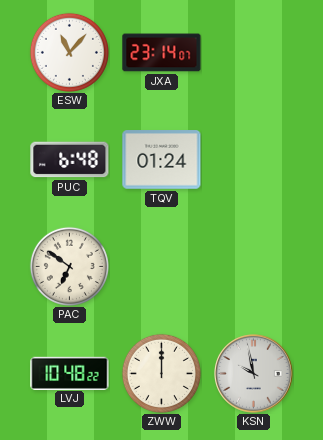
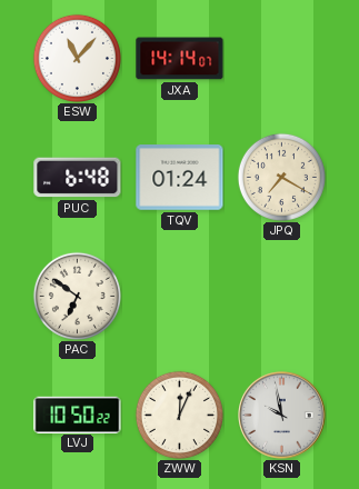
JXA: 23:14 -> 14:14 (180, 59)
JPQ: none -> 7:20 (281, 177)
LVJ: 10:48 -> 10:50 (78, 415)
ZWW: 12:00 -> 12:04 (179, 415)
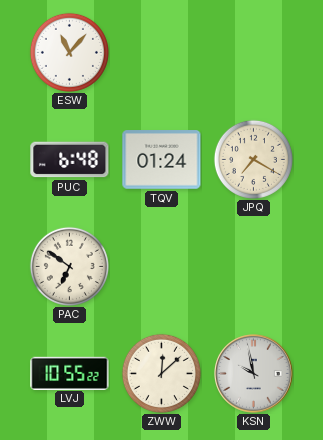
JXA: 14:14 -> none (180, 59)
LVJ: 10:50 -> 10:55 (70, 373)
ZWW: 12:04 -> 12:08 (161, 373)
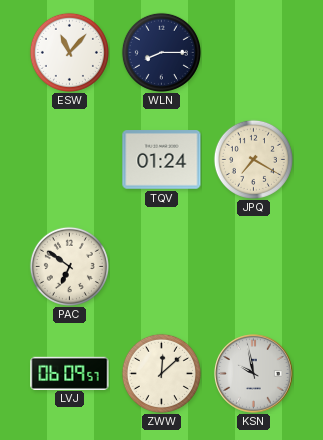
WLN: none -> 8:15 (161, 52)
PUC: 6:48 -> none (70, 160)
LVJ: 10:55 -> 06:09 (70, 373)
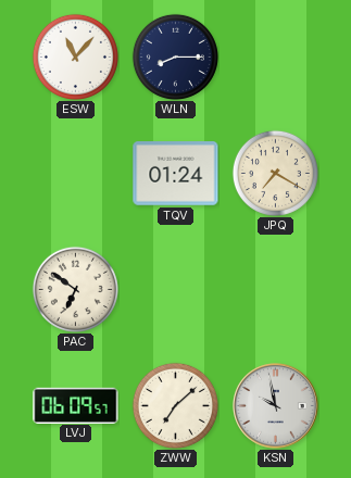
ZWW: 12:08 -> 7:08 (175, 405)
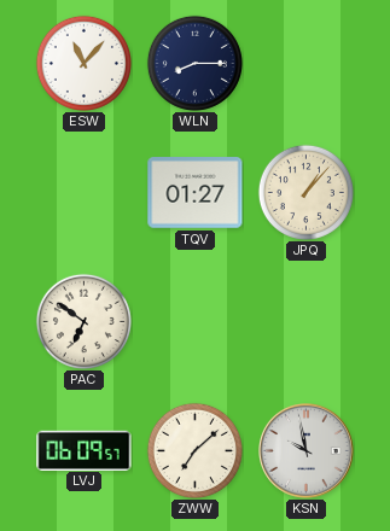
TQV: 01:24 -> 01:27 (196, 193)
JPQ: 7:20 -> 1:07 (305, 192)
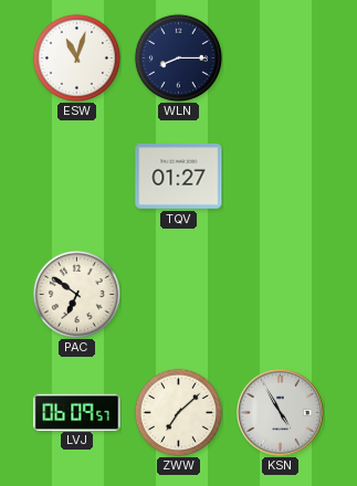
ESW: 11:07 -> 11:03 (76, 57)
JPQ: 1:07 -> none (305, 192)
KSN: 9:58 -> 4:55 (281, 413)
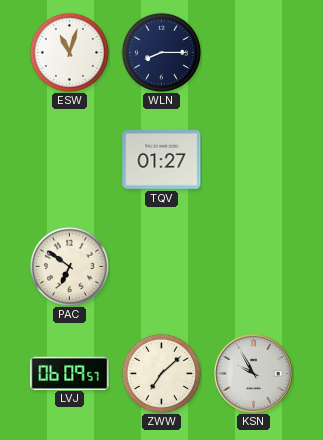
KSN: 4:55 -> 9:55 (254, 374)
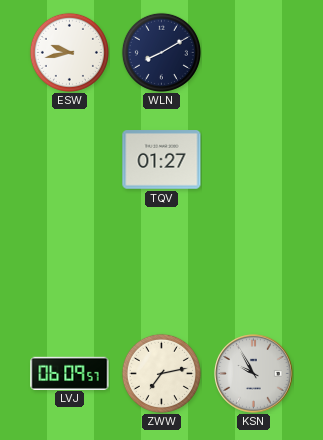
ESW: 11:03 -> 9:43 (69, 52)
WLN: 8:15 -> 8:10 (161, 52)
PAC: 6:51 -> none (69, 266)
ZWW: 7:08 -> 7:13 (161, 373)
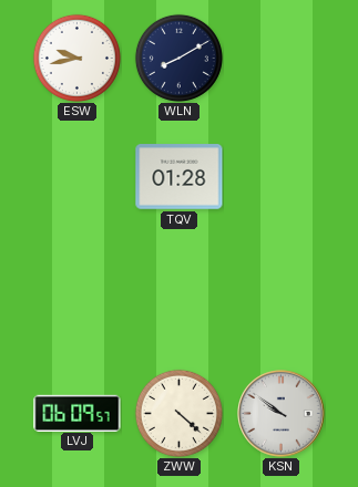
TQV: 01:27 -> 01:28 (180, 177)
ZWW: 7:13 -> 4:22 (178, 413)
KSN: 9:55 -> 9:51 (282, 414)
